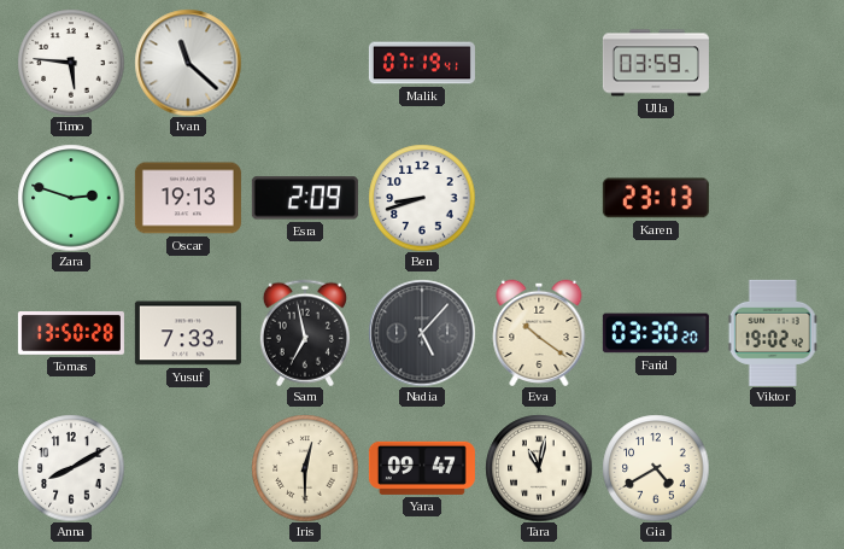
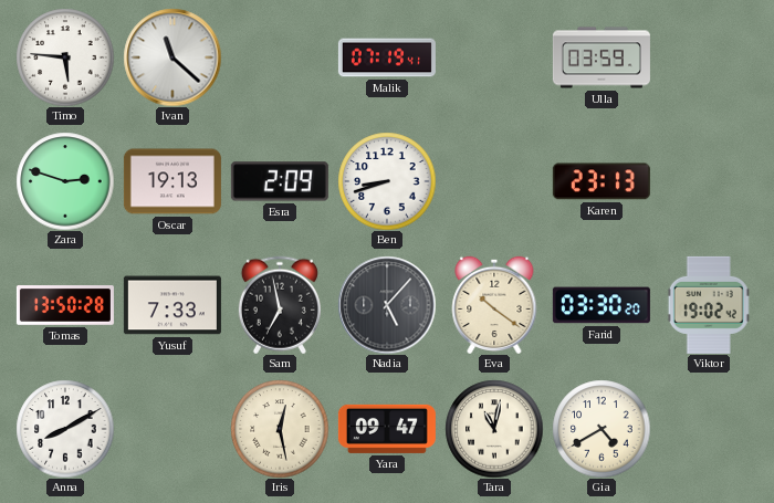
Iris: 12:30 -> 12:28 (280, 429)
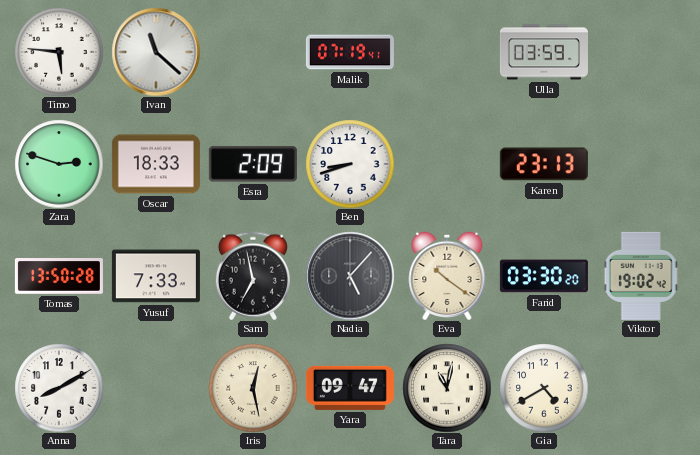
Oscar: 19:13 -> 18:33 (156, 164)
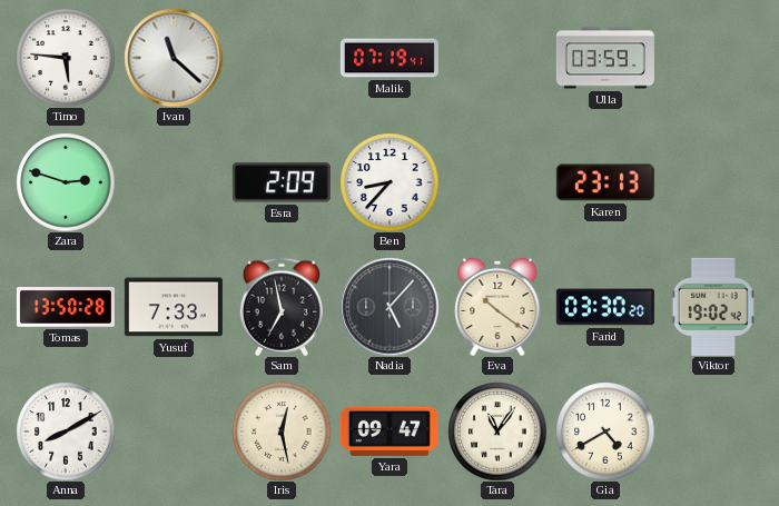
Oscar: 18:33 -> none (156, 164)
Ben: 8:42 -> 8:37 (389, 182)
Tara: 11:02 -> 11:06 (497, 431)
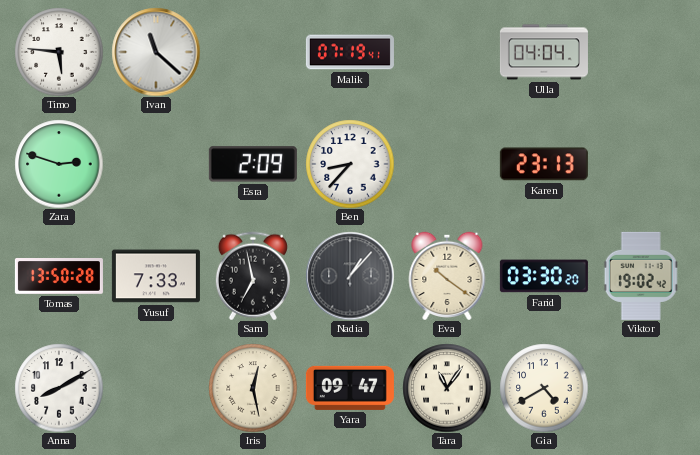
Ulla: 03:59 -> 04:04 (544, 52)
Nadia: 5:07 -> 1:07 (350, 276)
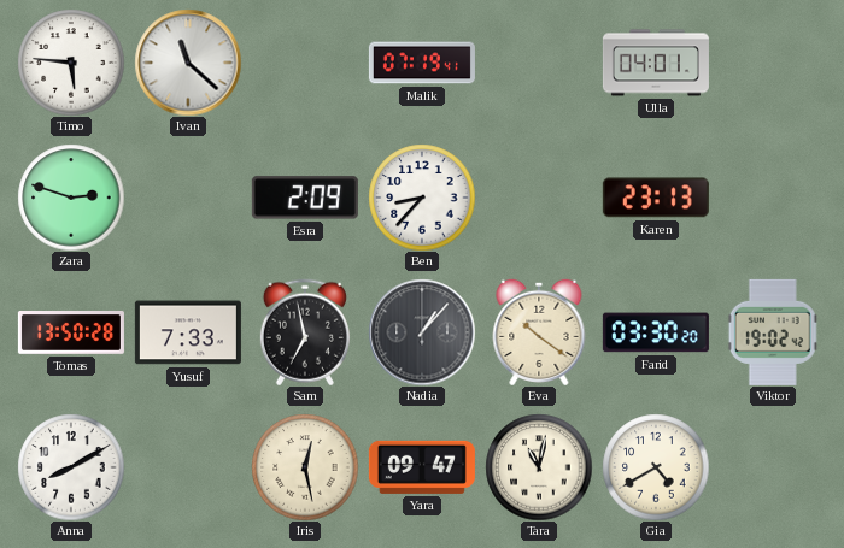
Ulla: 04:04 -> 04:01 (656, 63)
Tara: 11:06 -> 11:02 (539, 467)
